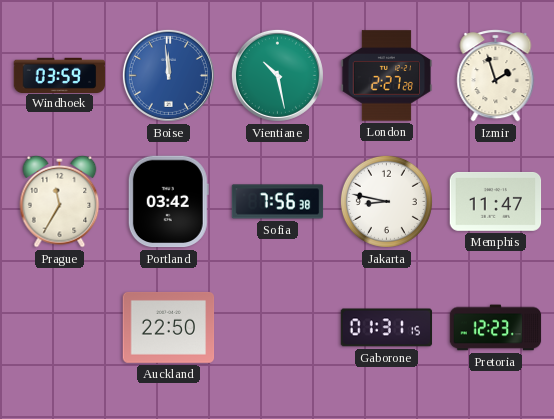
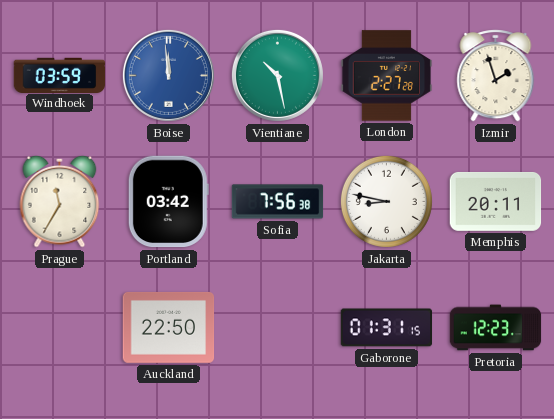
Memphis: 11:47 -> 20:11 (496, 201)
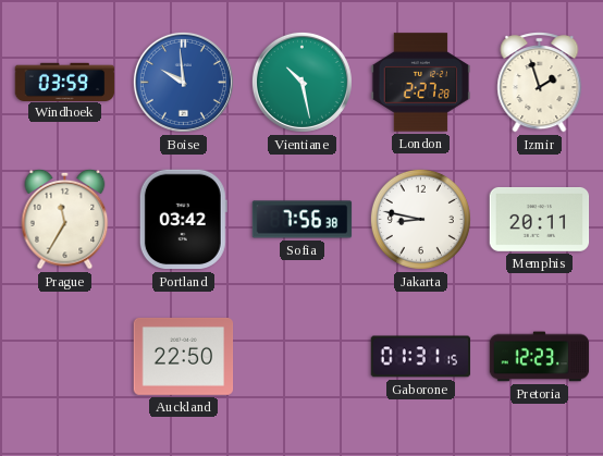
Boise: 11:59 -> 9:59 (183, 82)
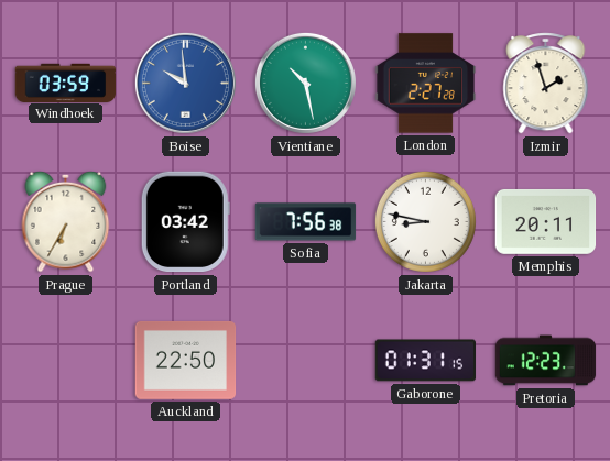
Prague: 11:35 -> 6:35 (66, 221)
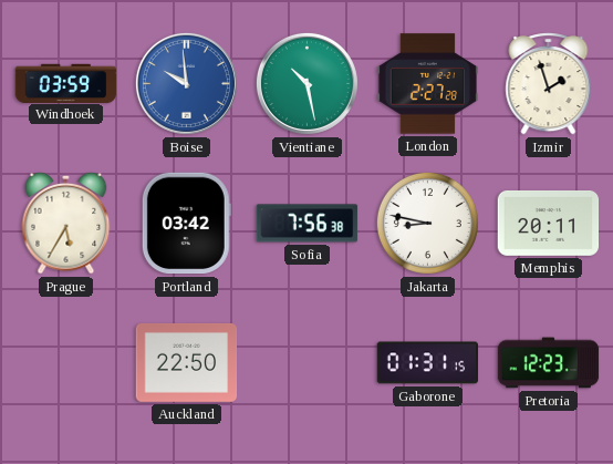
Prague: 6:35 -> 5:35 (66, 223)
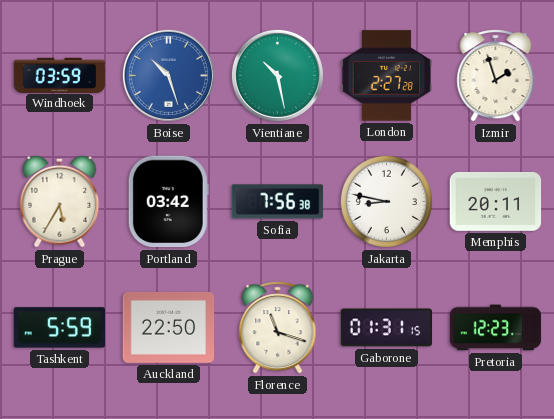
Boise: 9:59 -> 10:27 (168, 75)
Tashkent: none -> 5:59 (60, 328)
Florence: none -> 11:18 (278, 328)
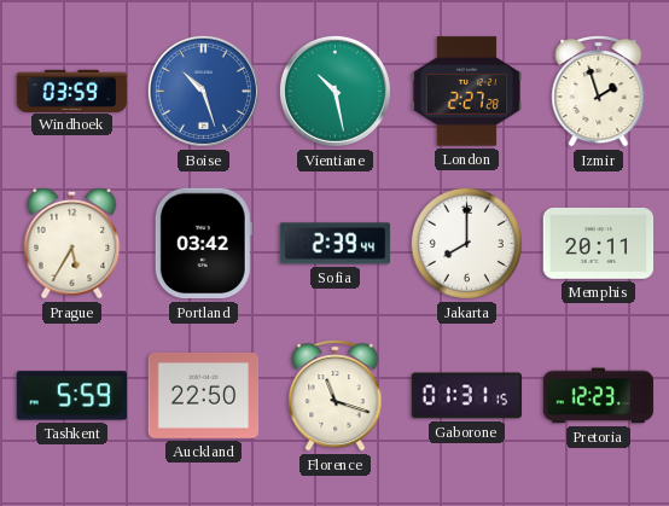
Sofia: 7:56 -> 2:39 (336, 244)
Jakarta: 8:47 -> 8:00 (466, 243)
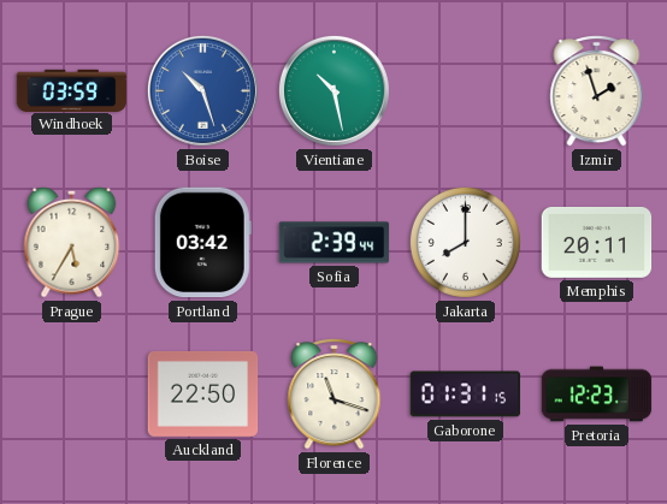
London: 2:27 -> none (467, 92)
Tashkent: 5:59 -> none (72, 396)
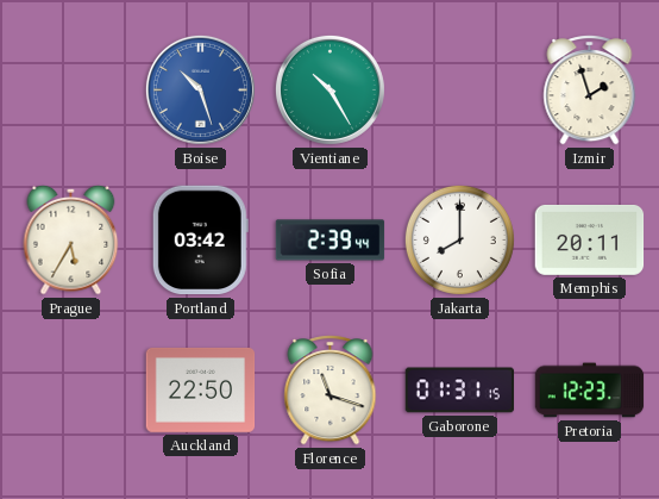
Windhoek: 03:59 -> none (72, 90)
Vientiane: 10:28 -> 10:25 (329, 89)
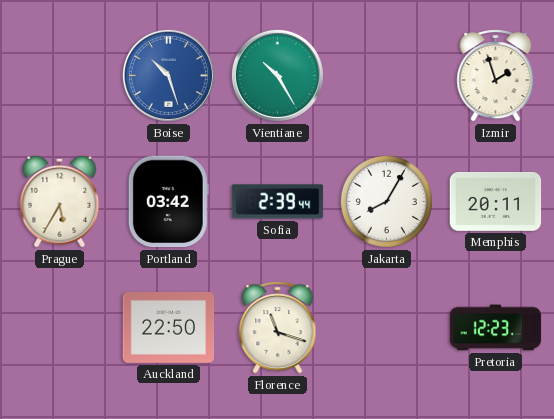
Jakarta: 8:00 -> 8:05 (386, 201)
Gaborone: 01:31 -> none (460, 391)
